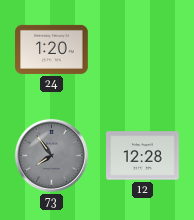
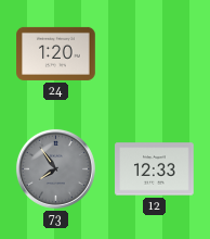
12: 12:28 -> 12:33 (155, 169)
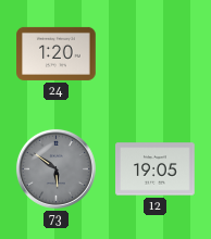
73: 7:54 -> 5:51 (55, 168)
12: 12:33 -> 19:05 (156, 169)
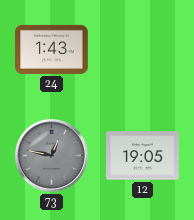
24: 1:20 -> 1:43 (52, 49)
73: 5:51 -> 12:47 (51, 155)
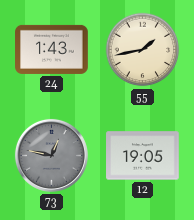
55: none -> 1:43 (143, 50)
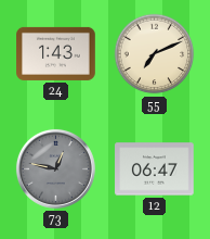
55: 1:43 -> 7:11 (155, 54)
12: 19:05 -> 06:47 (155, 169)
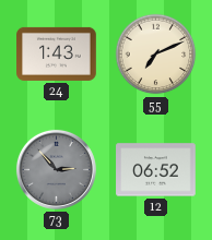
73: 12:47 -> 2:53 (56, 169)
12: 06:47 -> 06:52 (156, 170)
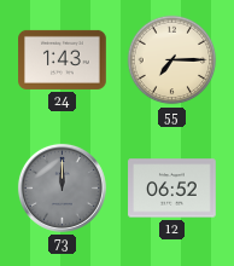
55: 7:11 -> 7:15 (172, 60)
73: 2:53 -> 12:00 (62, 187)
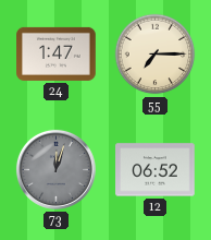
24: 1:43 -> 1:47 (57, 53)
73: 12:00 -> 12:03 (55, 169)
